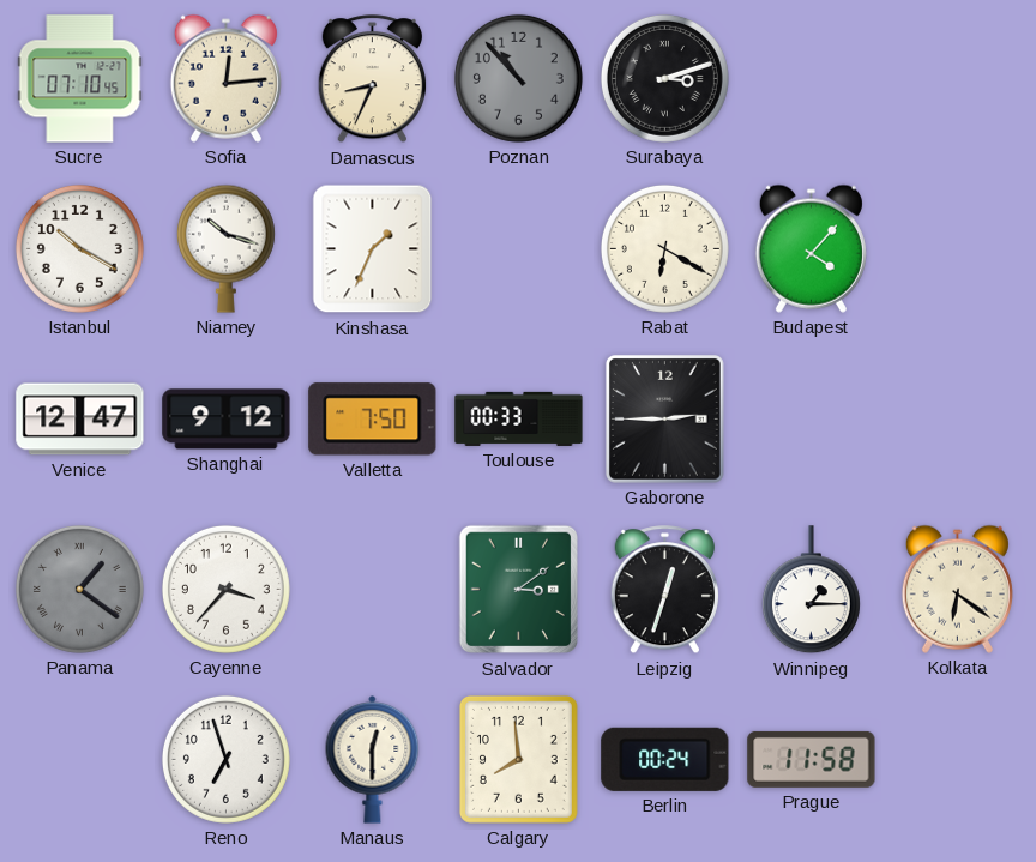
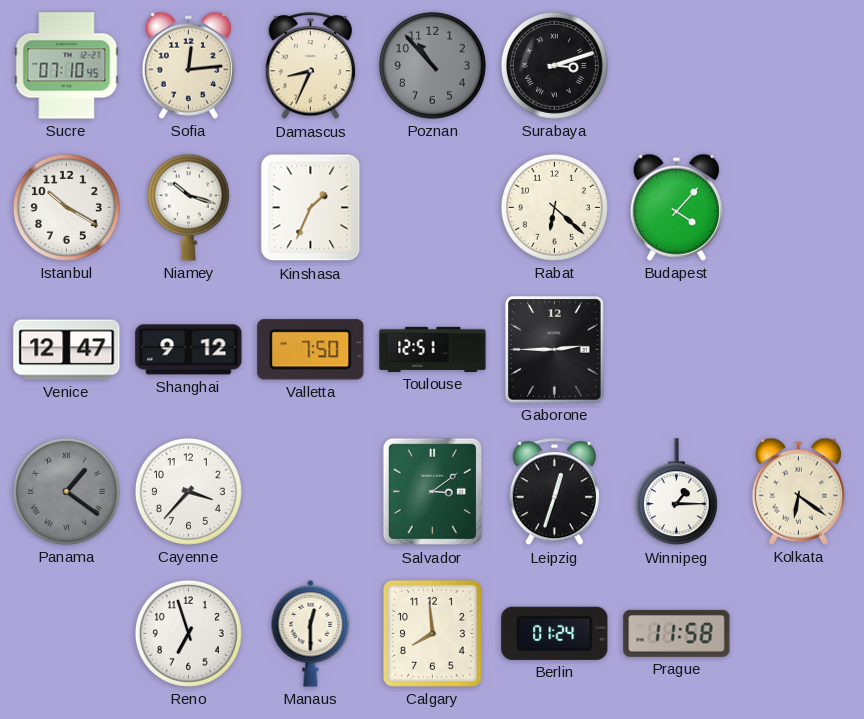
Rabat: 6:20 -> 6:22 (554, 207)
Toulouse: 00:33 -> 12:51 (433, 349)
Berlin: 00:24 -> 01:24 (555, 633)
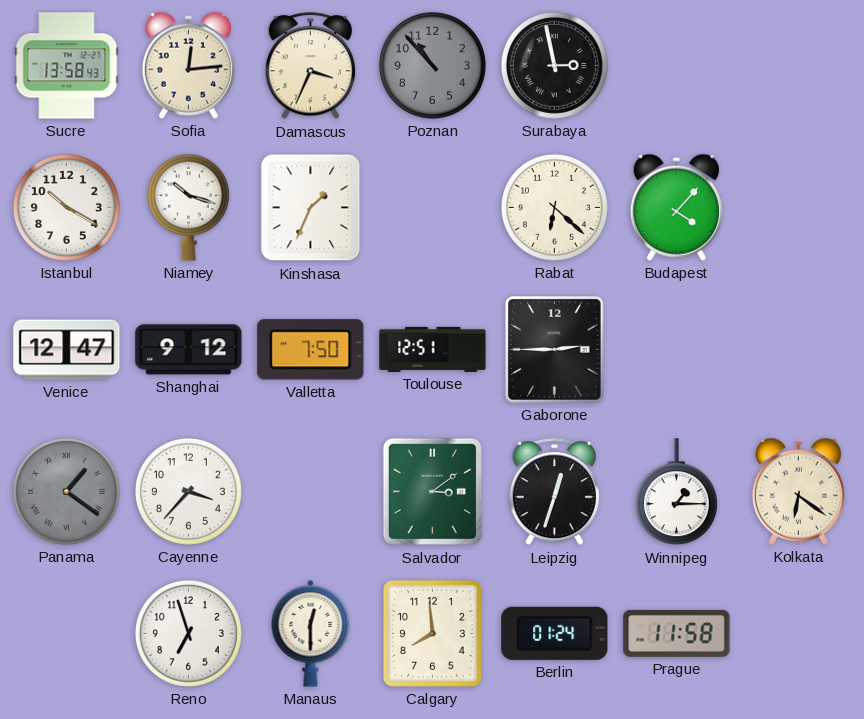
Sucre: 07:10 -> 13:58 (67, 66)
Damascus: 8:34 -> 3:34 (310, 66)
Surabaya: 3:12 -> 2:58 (554, 65)
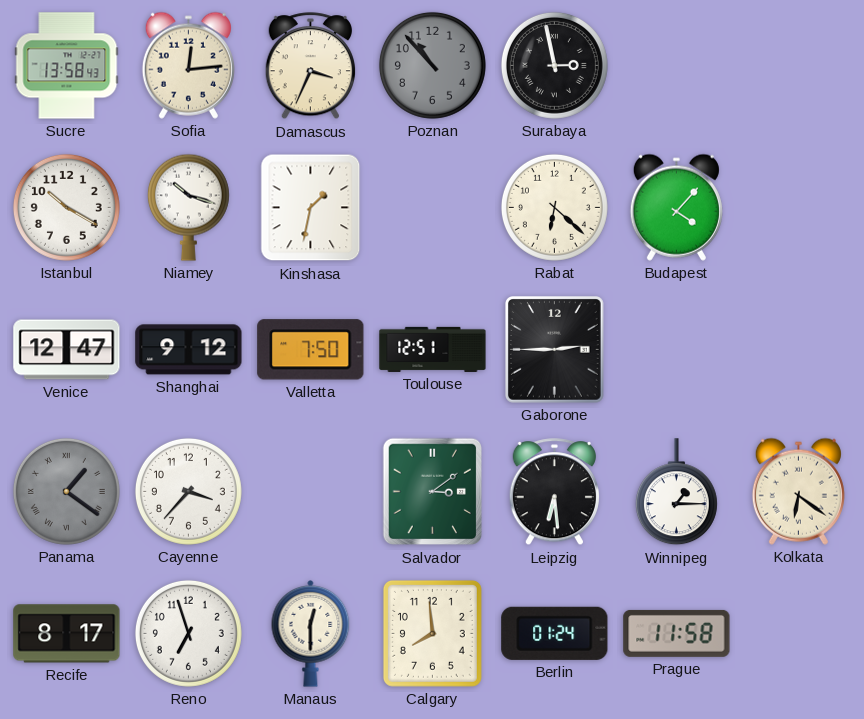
Kinshasa: 1:34 -> 1:32 (311, 208)
Leipzig: 12:33 -> 6:29 (554, 492)
Recife: none -> 8:17 (67, 634)
